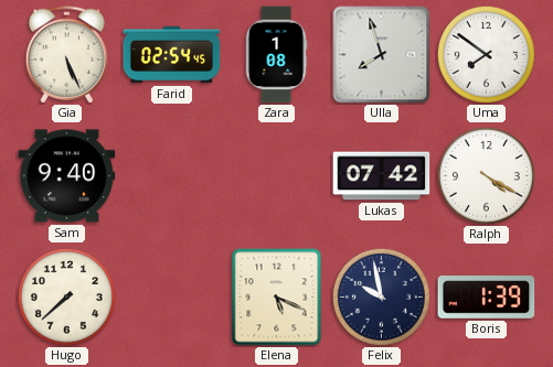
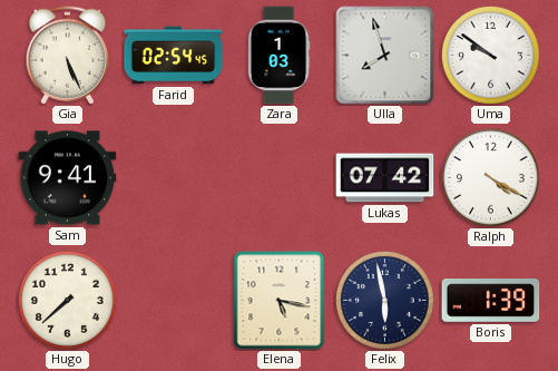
Zara: 1:08 -> 1:03 (278, 56)
Uma: 7:51 -> 9:51 (490, 55)
Sam: 9:40 -> 9:41 (68, 178)
Elena: 5:19 -> 5:17 (280, 301)
Felix: 9:58 -> 5:58 (384, 300)
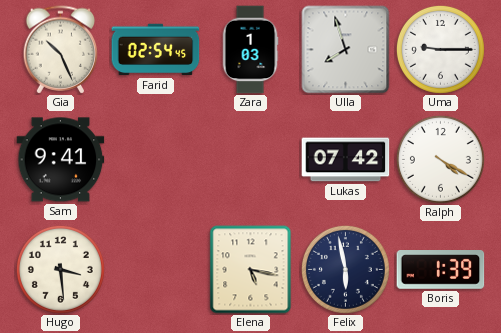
Gia: 5:26 -> 10:26 (61, 50)
Uma: 9:51 -> 9:15 (440, 49)
Hugo: 7:38 -> 3:29 (60, 269)
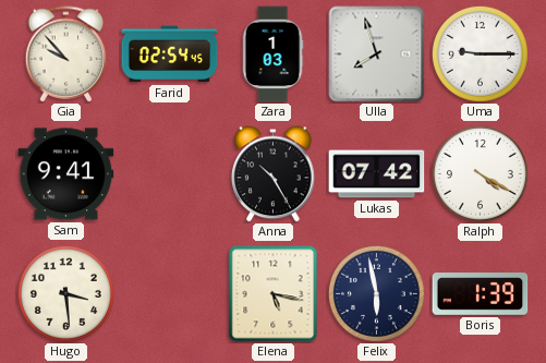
Gia: 10:26 -> 9:53 (66, 55)
Anna: none -> 10:25 (274, 174)
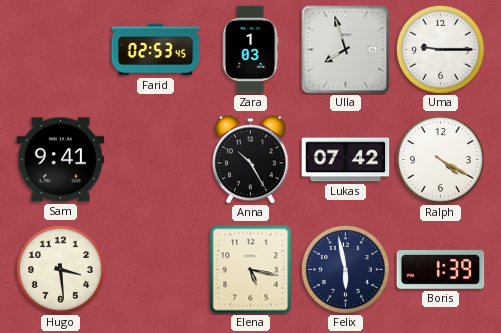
Gia: 9:53 -> none (66, 55)
Farid: 02:54 -> 02:53 (156, 50)
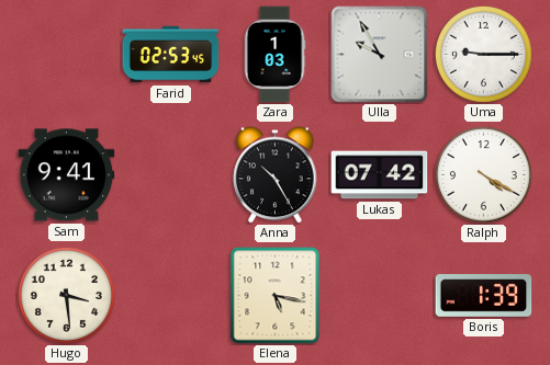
Ulla: 7:57 -> 9:55 (380, 55)
Felix: 5:58 -> none (345, 269)
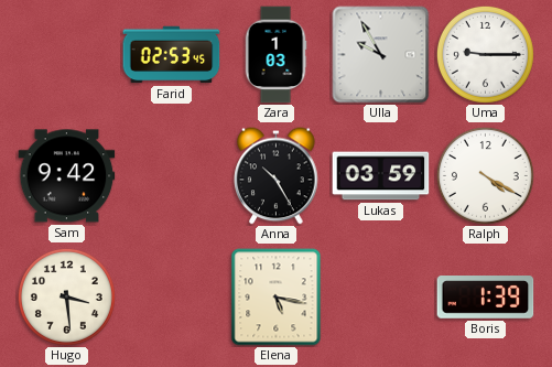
Sam: 9:41 -> 9:42 (67, 176)
Lukas: 07:42 -> 03:59 (381, 176)
